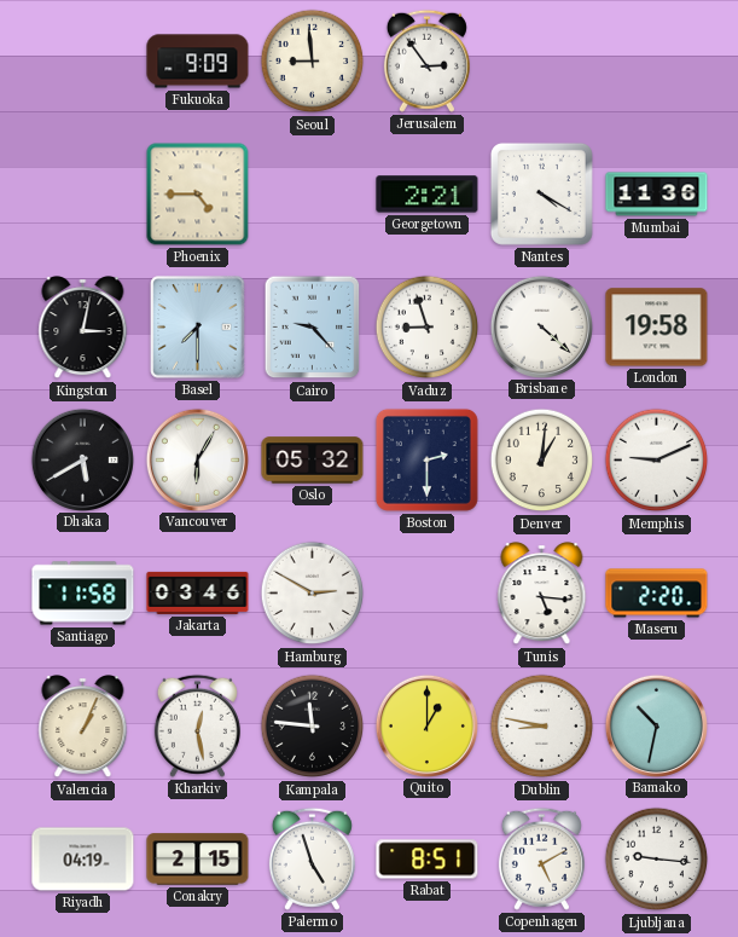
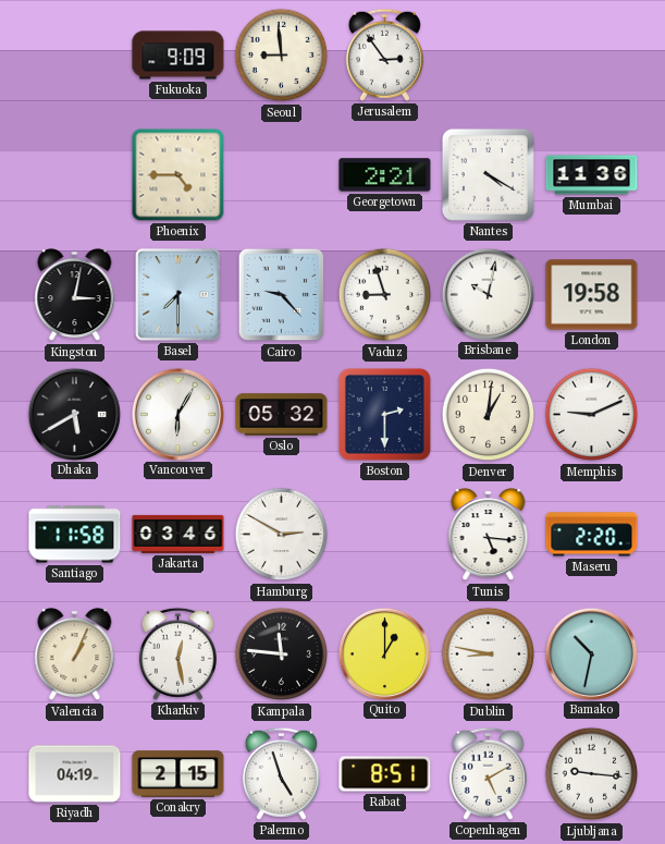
Brisbane: 4:22 -> 10:02 (488, 294)
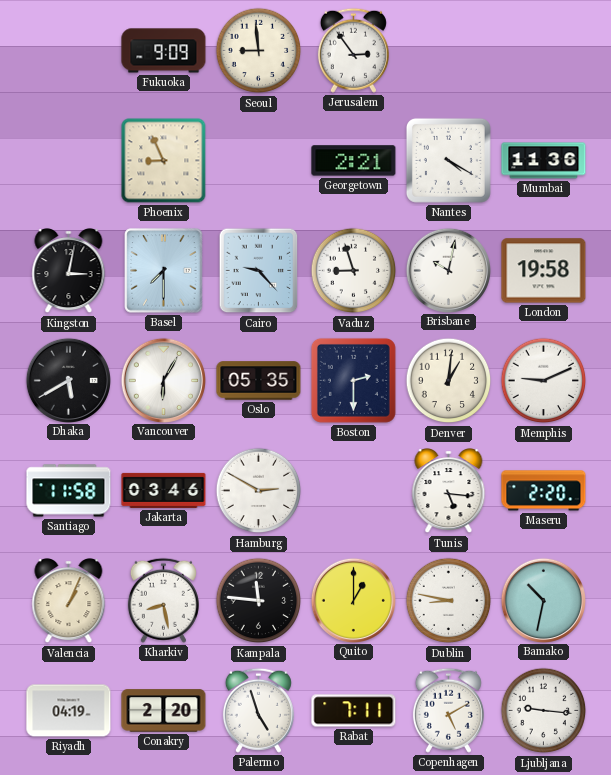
Phoenix: 4:45 -> 8:56 (164, 161)
Oslo: 05:32 -> 05:35 (259, 381)
Kharkiv: 12:28 -> 8:28 (163, 600)
Conakry: 2:15 -> 2:20 (164, 711)
Rabat: 8:51 -> 7:11 (354, 711)
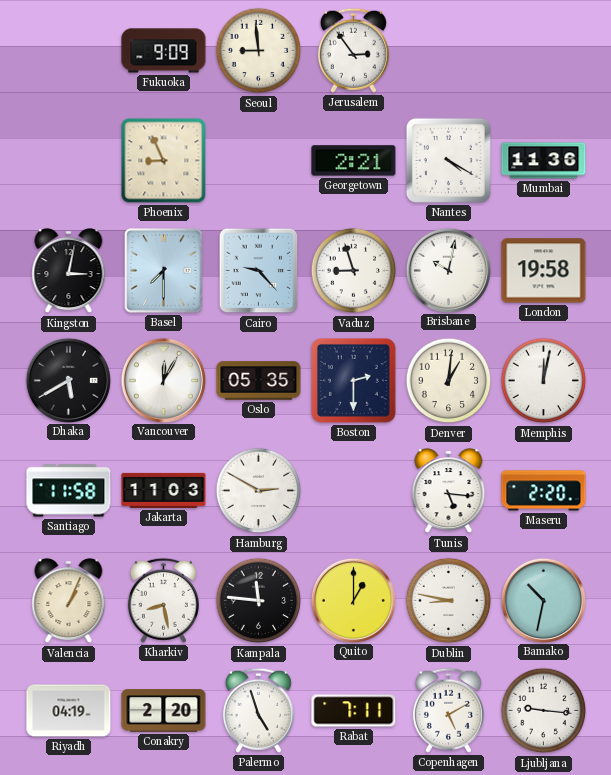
Vancouver: 6:05 -> 12:05 (163, 380)
Memphis: 9:11 -> 12:02 (544, 381)
Jakarta: 03:46 -> 11:03 (164, 490)
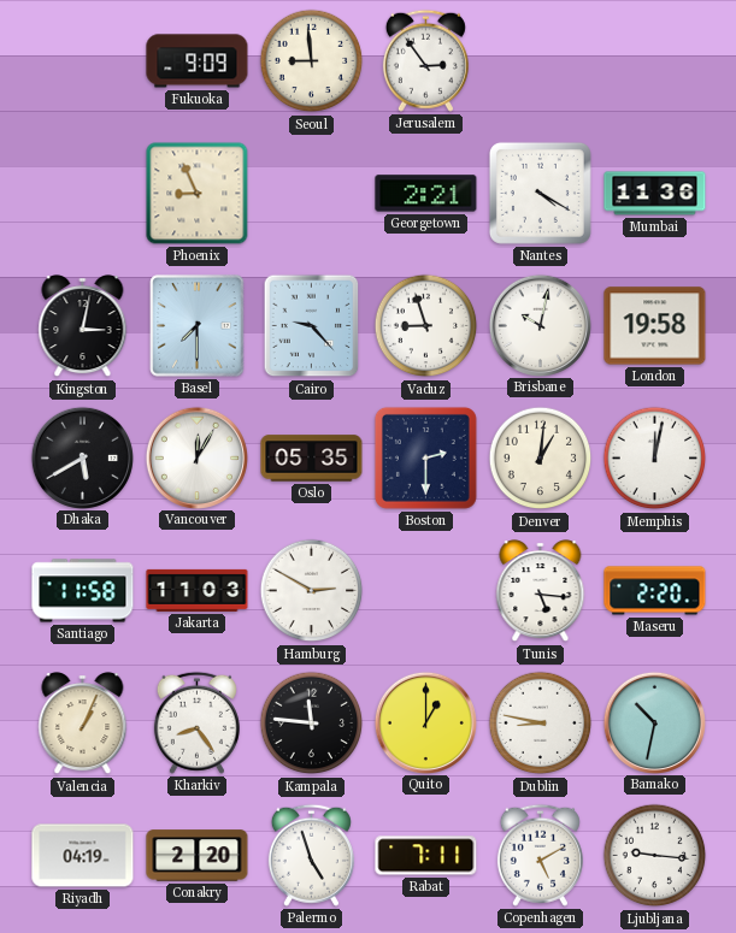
Kharkiv: 8:28 -> 8:24 (196, 722)
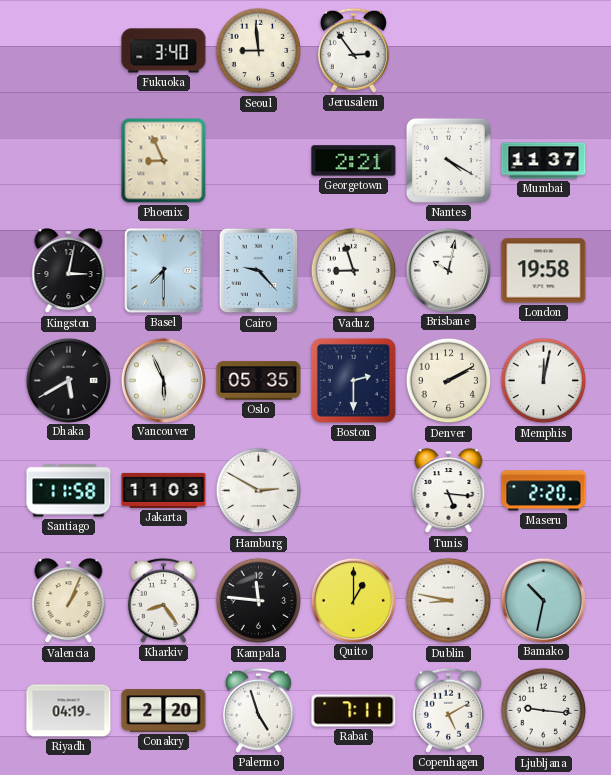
Fukuoka: 9:09 -> 3:40 (164, 51)
Mumbai: 11:36 -> 11:37 (544, 161)
Vancouver: 12:05 -> 5:56 (163, 380)
Denver: 1:01 -> 2:10 (449, 381)
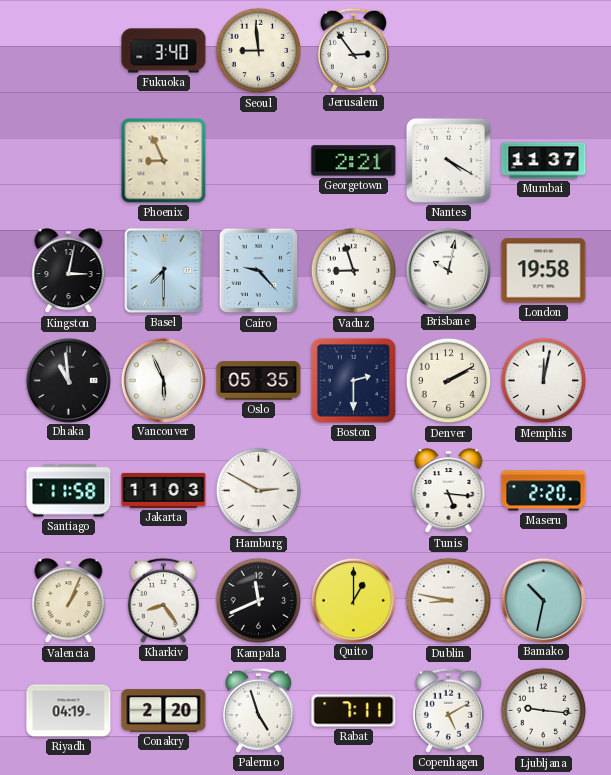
Dhaka: 5:40 -> 10:59 (68, 380)
Kampala: 11:46 -> 11:41 (259, 601)
